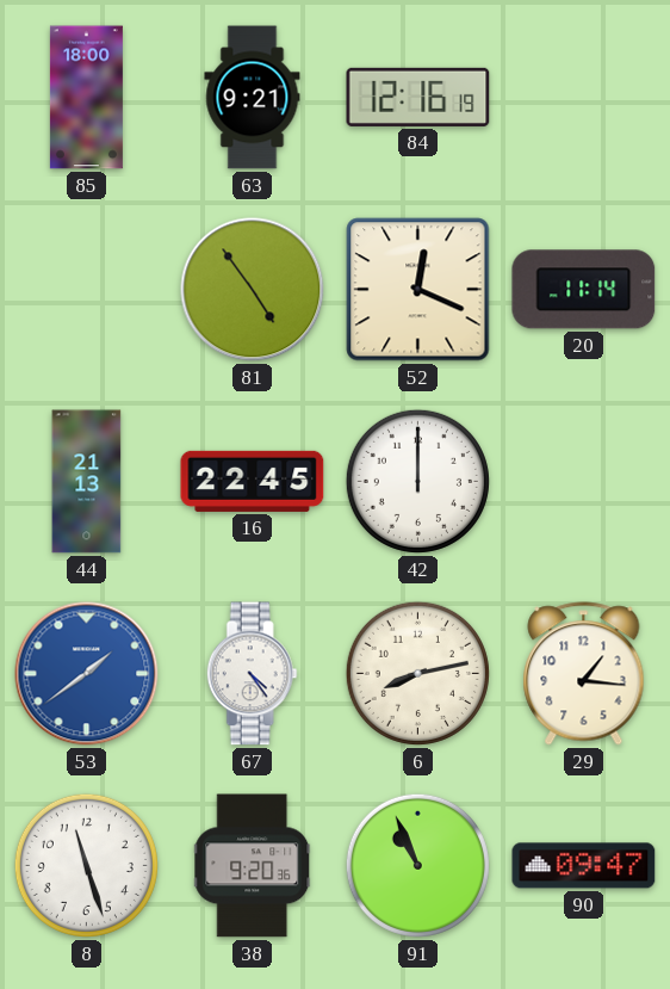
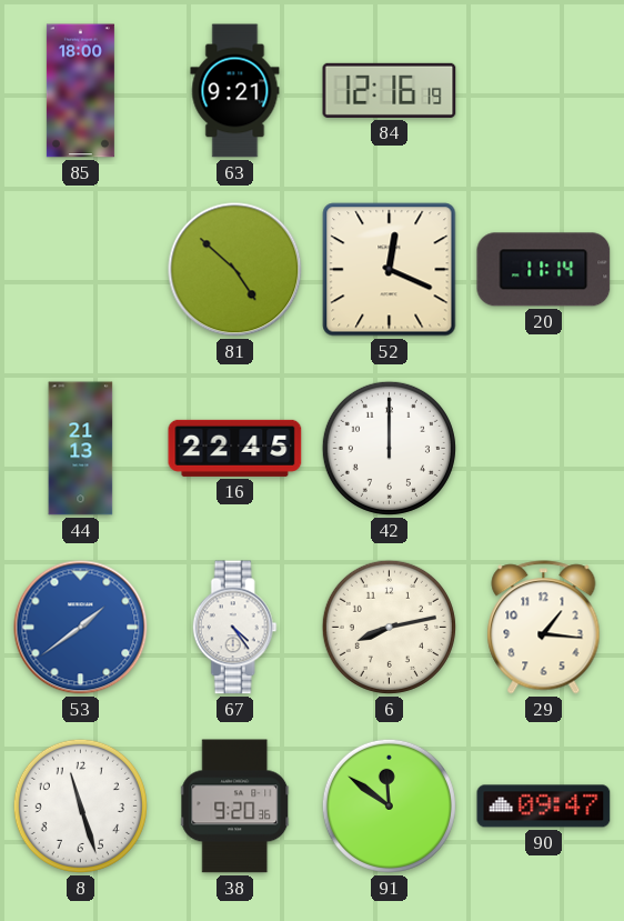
81: 4:54 -> 4:52 (235, 270)
91: 10:56 -> 11:51 (389, 805)
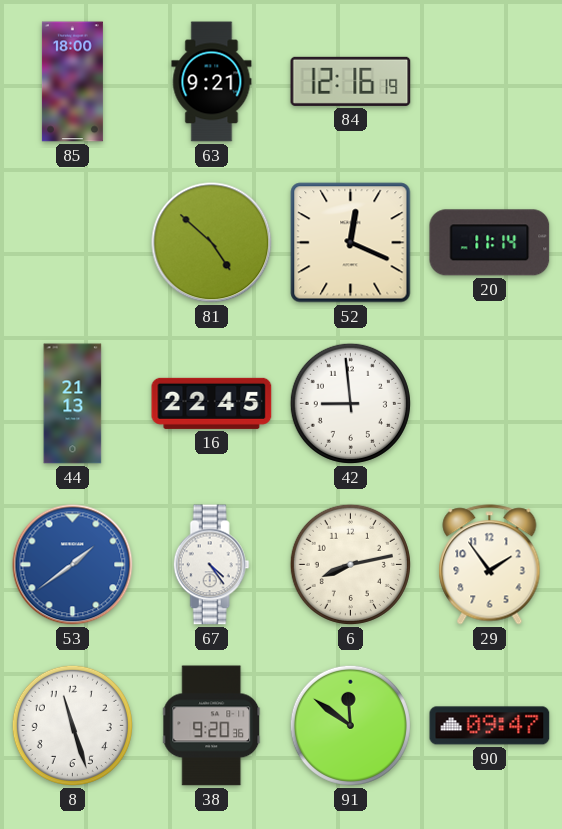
42: 12:00 -> 8:59 (350, 403)
29: 1:16 -> 1:54 (490, 565)
